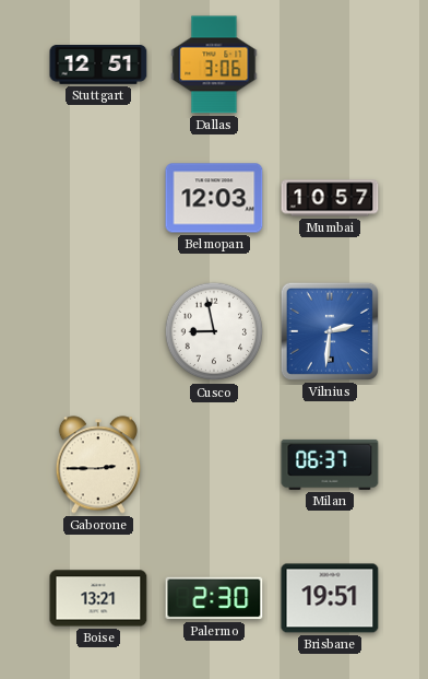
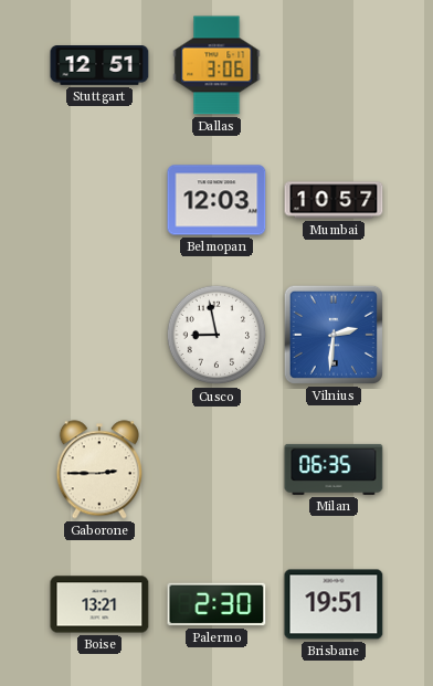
Milan: 06:37 -> 06:35 (334, 469)
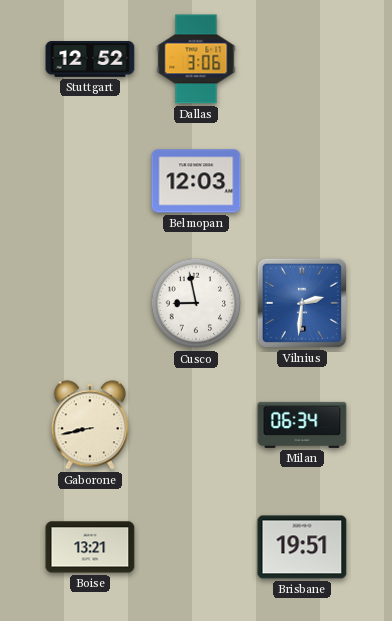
Stuttgart: 12:51 -> 12:52 (90, 60)
Mumbai: 10:57 -> none (334, 200)
Gaborone: 2:45 -> 8:43 (90, 425)
Milan: 06:35 -> 06:34 (302, 425)
Palermo: 2:30 -> none (216, 604)
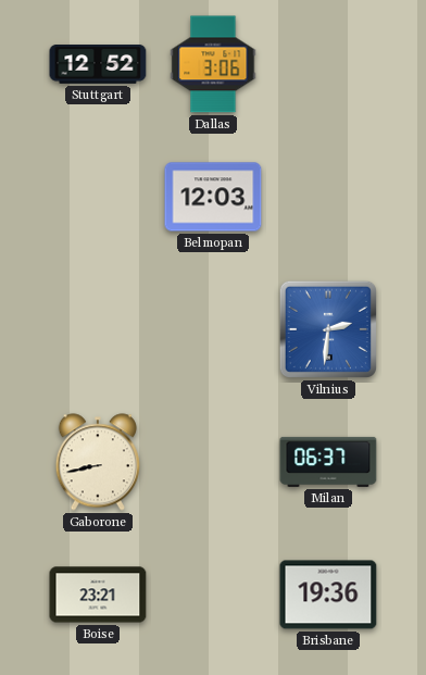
Cusco: 8:58 -> none (196, 303)
Milan: 06:34 -> 06:37 (328, 462)
Boise: 13:21 -> 23:21 (98, 595)
Brisbane: 19:51 -> 19:36 (328, 595)
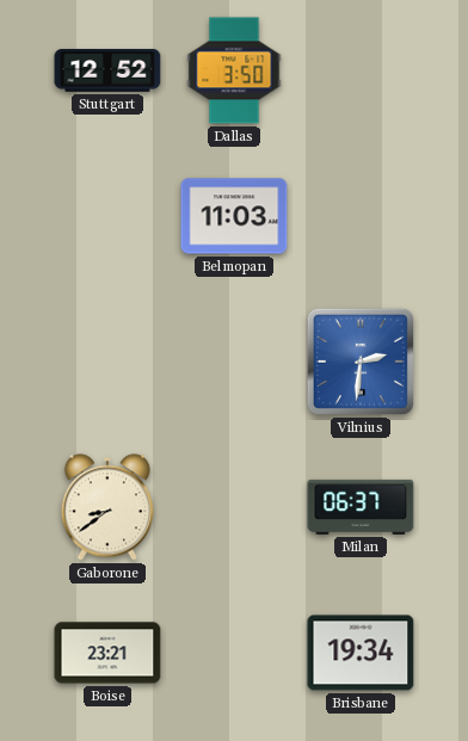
Dallas: 3:06 -> 3:50 (234, 70)
Belmopan: 12:03 -> 11:03 (234, 216)
Gaborone: 8:43 -> 8:39 (107, 507)
Brisbane: 19:36 -> 19:34 (361, 653)
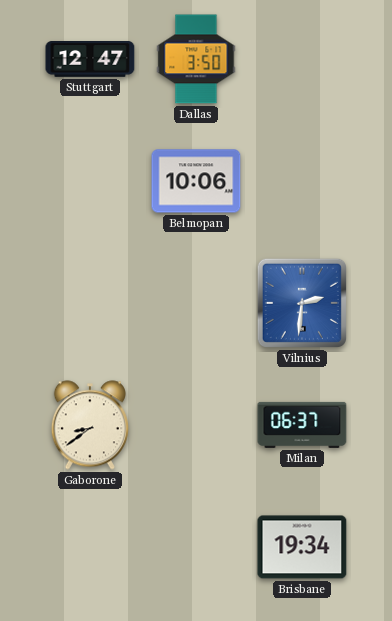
Stuttgart: 12:52 -> 12:47 (90, 60)
Belmopan: 11:03 -> 10:06 (196, 181)
Boise: 23:21 -> none (107, 653)
